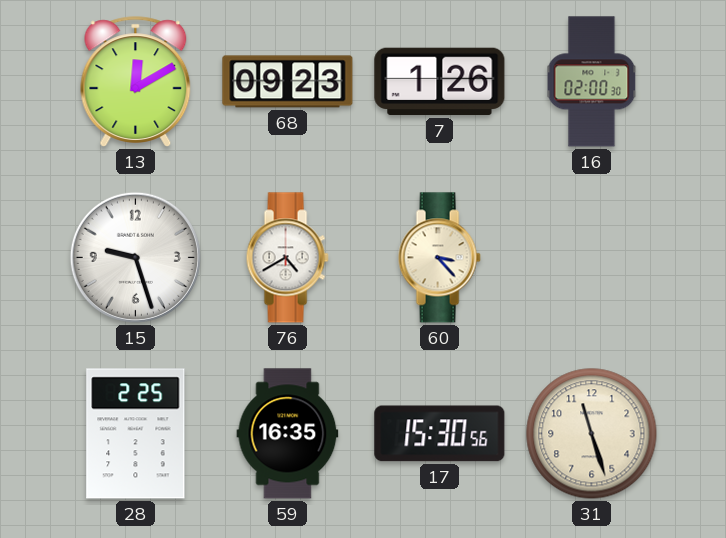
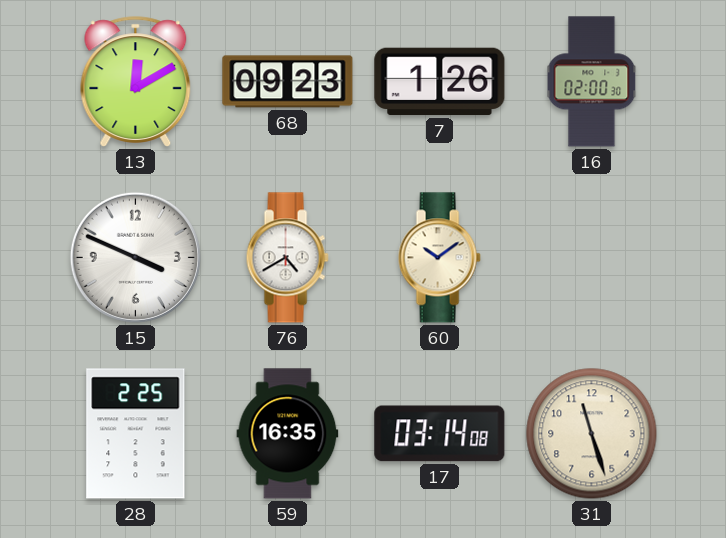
15: 9:27 -> 3:49 (135, 257)
60: 3:23 -> 10:09 (439, 258)
17: 15:30 -> 03:14 (440, 434)
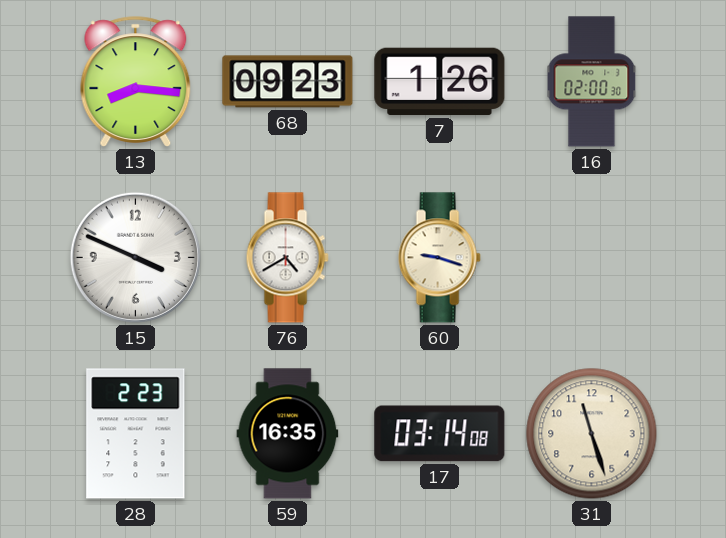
13: 12:10 -> 8:16 (136, 82)
60: 10:09 -> 9:18 (439, 258)
28: 2:25 -> 2:23 (136, 434)
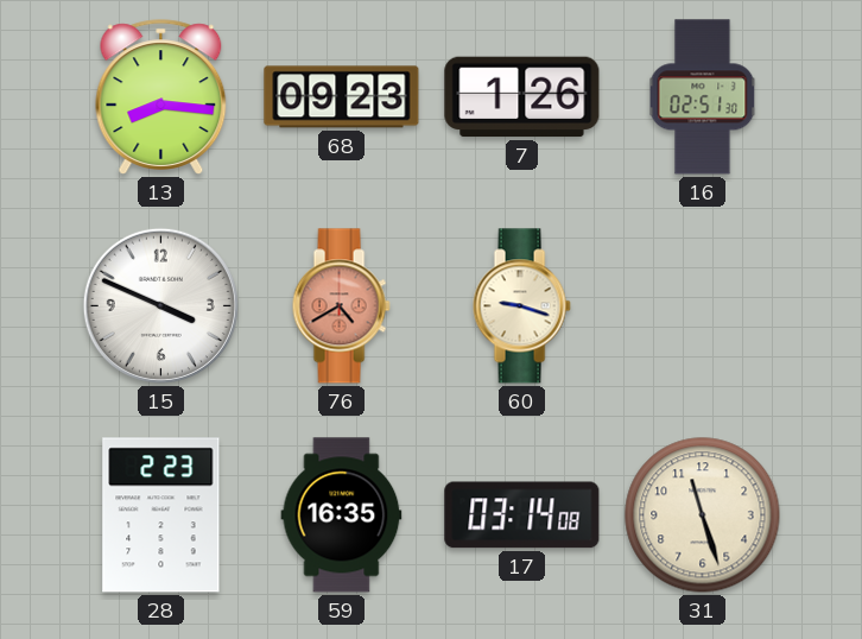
16: 02:00 -> 02:51 (703, 97)
76 dial: white -> salmon (341, 306)
